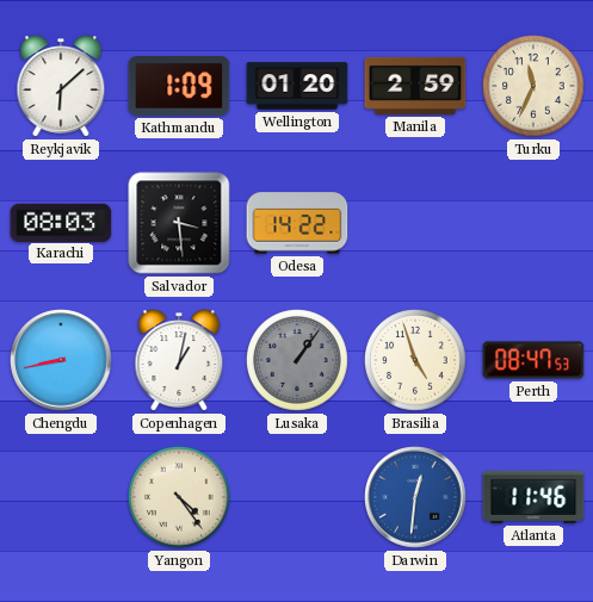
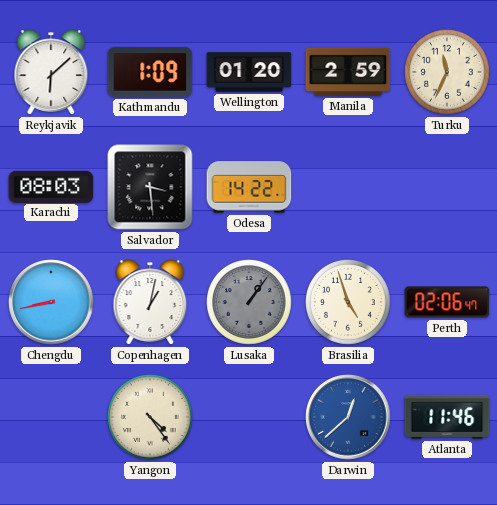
Perth: 08:47 -> 02:06 (447, 302)
Darwin: 12:31 -> 12:38 (348, 417)
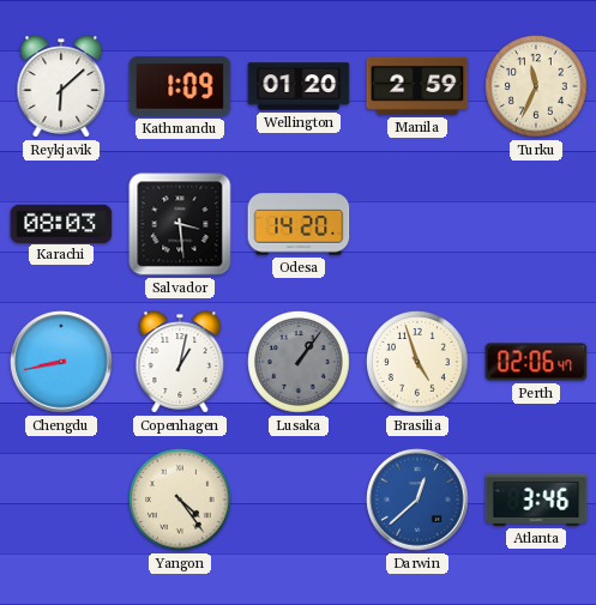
Odesa: 14:22 -> 14:20 (299, 224)
Atlanta: 11:46 -> 3:46 (536, 500)
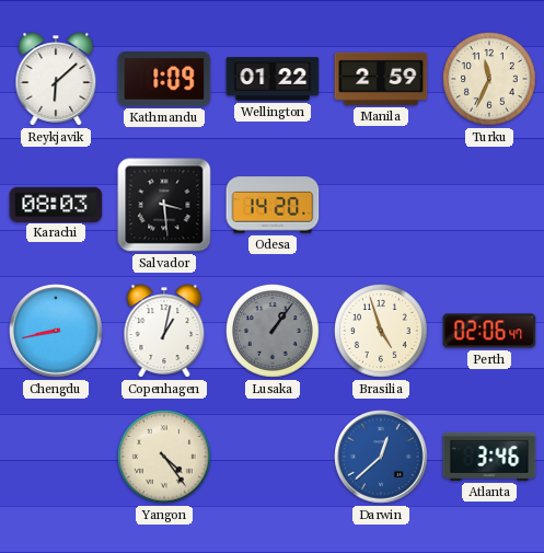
Wellington: 01:20 -> 01:22 (273, 79)
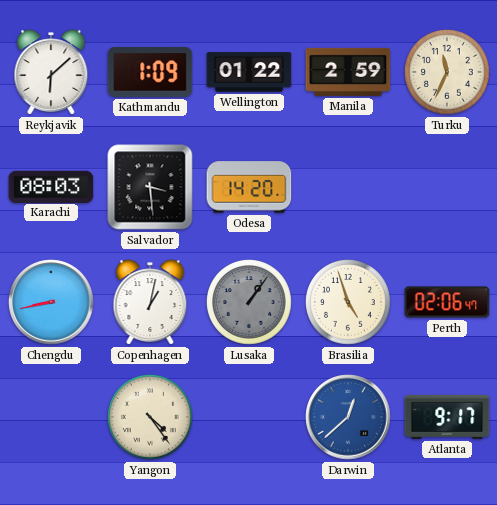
Atlanta: 3:46 -> 9:17 (447, 417)
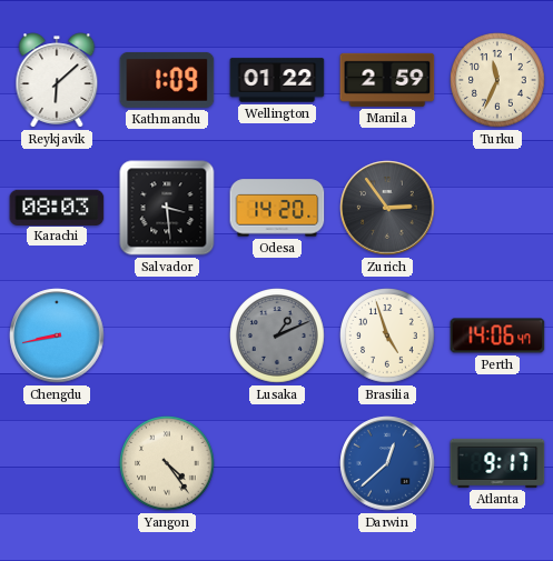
Zurich: none -> 2:54 (387, 208)
Copenhagen: 1:02 -> none (150, 302)
Lusaka: 1:06 -> 1:11 (278, 337)
Perth: 02:06 -> 14:06 (497, 335)
